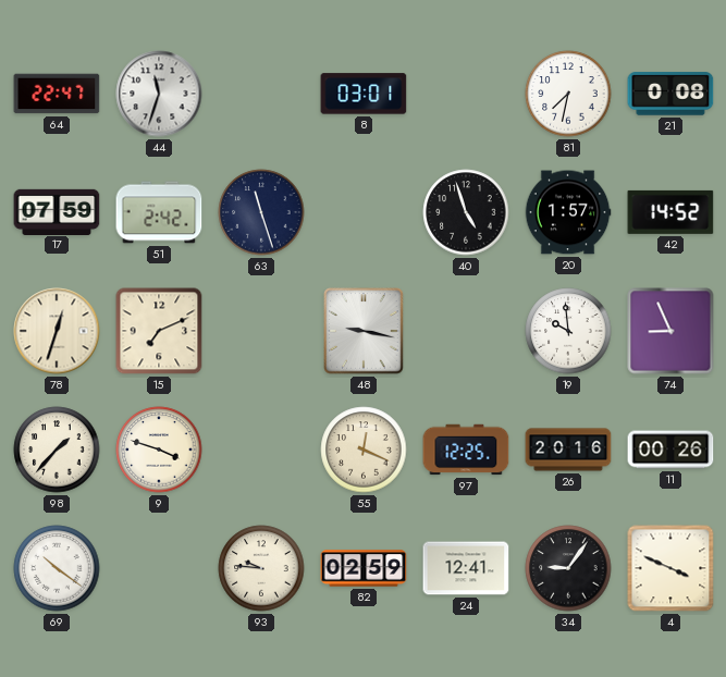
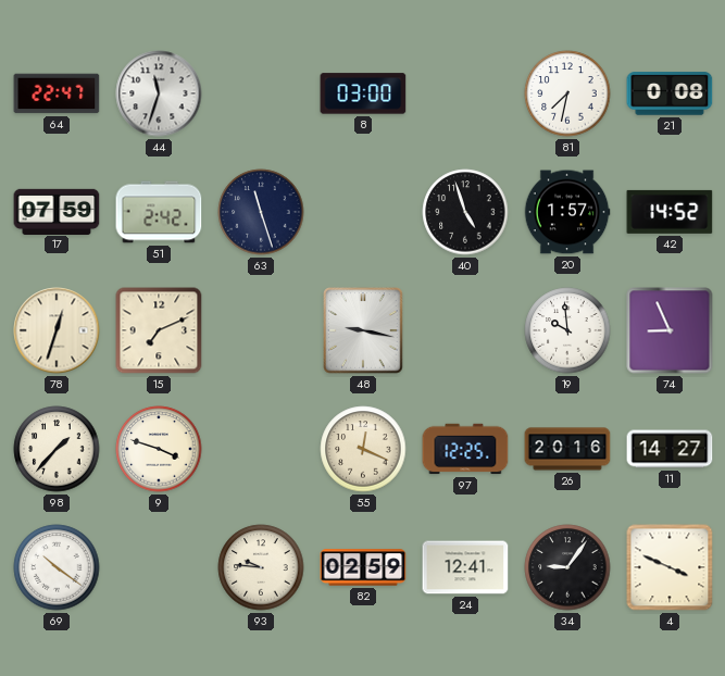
8: 03:01 -> 03:00 (363, 93)
11: 00:26 -> 14:27 (670, 449)
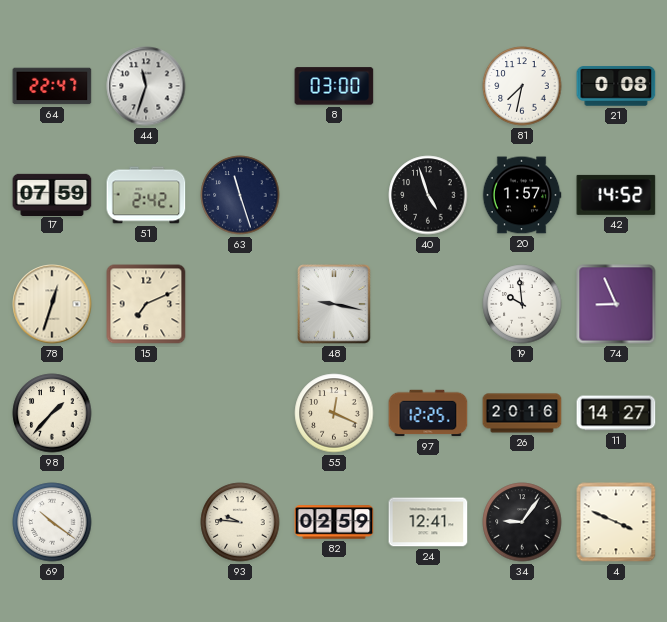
9: 3:48 -> none (159, 449)
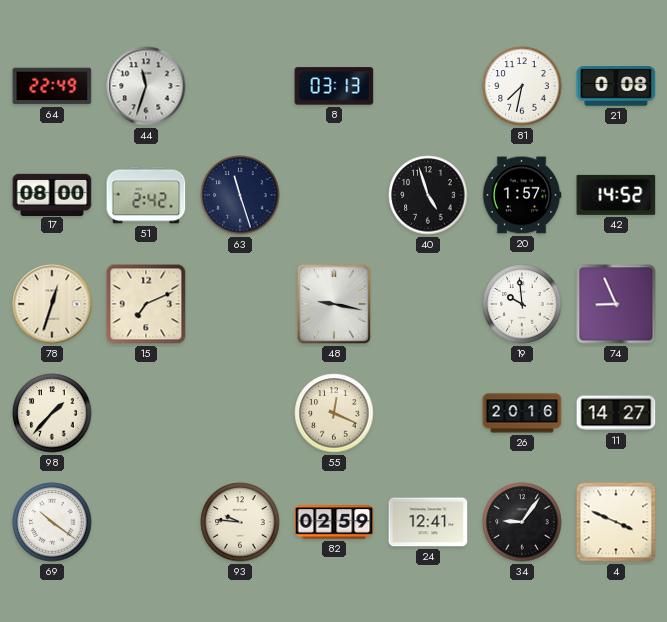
64: 22:47 -> 22:49 (52, 86)
8: 03:00 -> 03:13 (334, 86)
17: 07:59 -> 08:00 (52, 194)
97: 12:25 -> none (428, 413)
